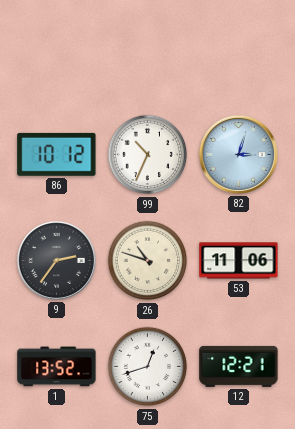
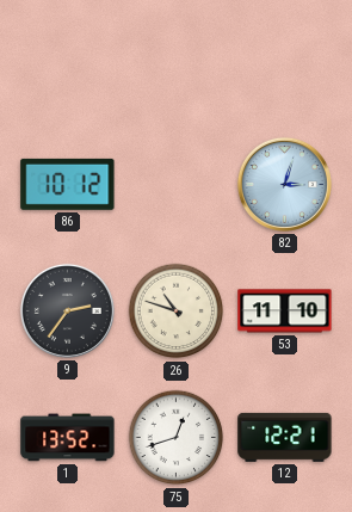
99: 10:34 -> none (148, 155)
53: 11:06 -> 11:10 (285, 311)
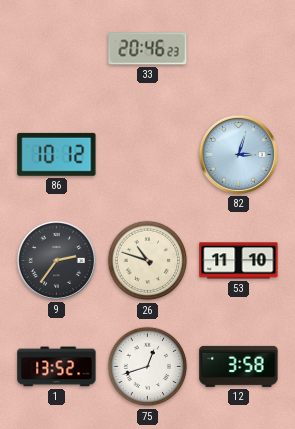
33: none -> 20:46 (148, 49)
12: 12:21 -> 3:58 (239, 366)
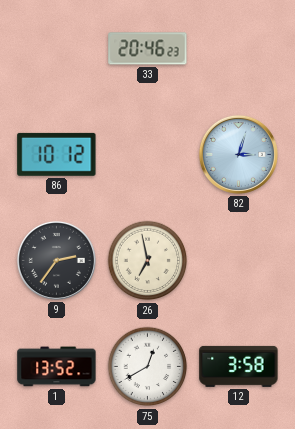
26: 10:48 -> 6:58 (148, 261)
53: 11:10 -> none (239, 261)
75: 12:42 -> 12:40 (148, 367)
